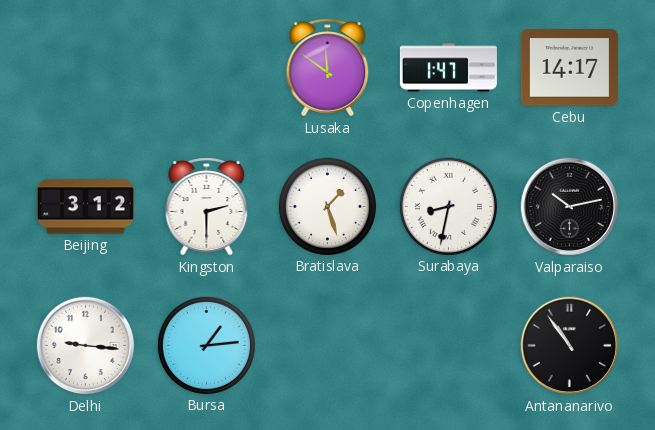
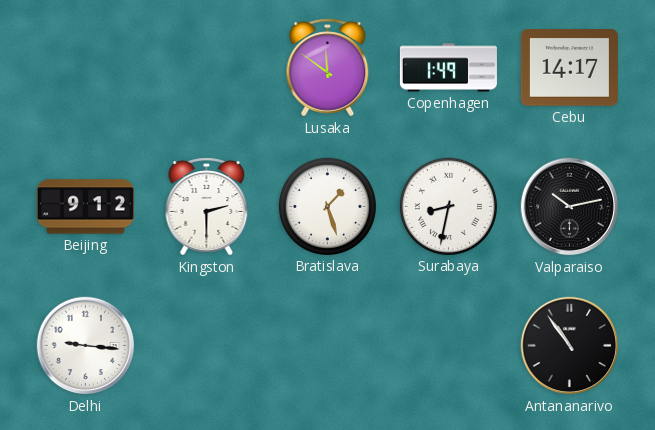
Copenhagen: 1:47 -> 1:49 (448, 68)
Beijing: 3:12 -> 9:12 (85, 207)
Bursa: 1:14 -> none (206, 345)
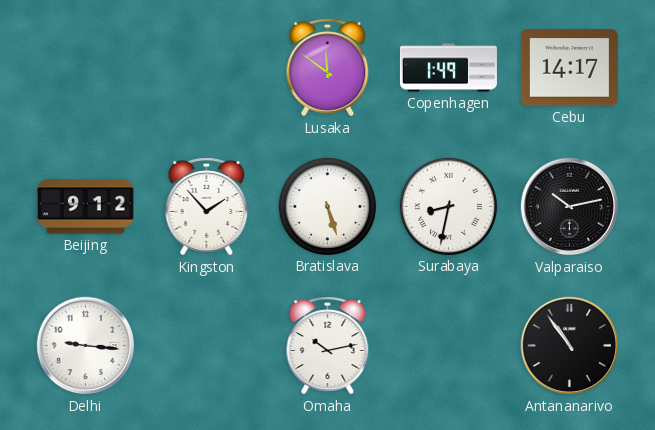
Kingston: 2:30 -> 1:53 (207, 207)
Bratislava: 1:27 -> 5:27 (327, 206)
Omaha: none -> 10:13 (328, 346)
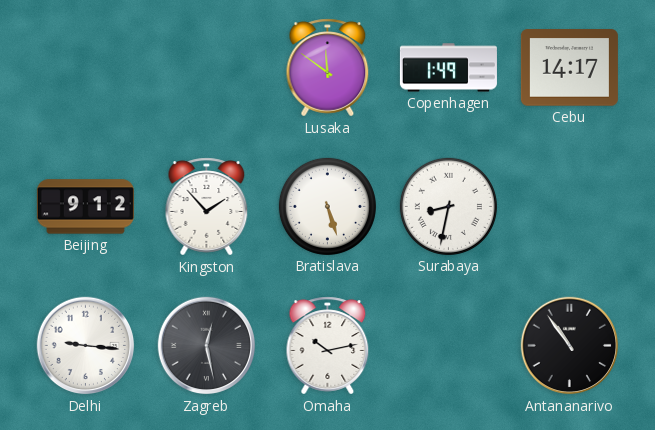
Valparaiso: 10:13 -> none (570, 207)
Zagreb: none -> 12:28 (207, 346)
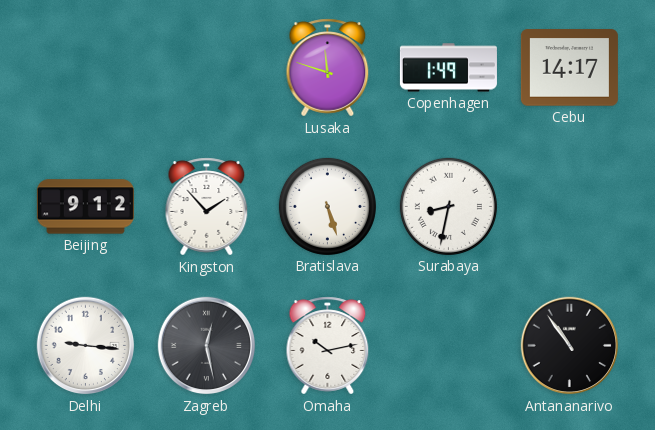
Lusaka: 11:51 -> 11:48 (328, 68)
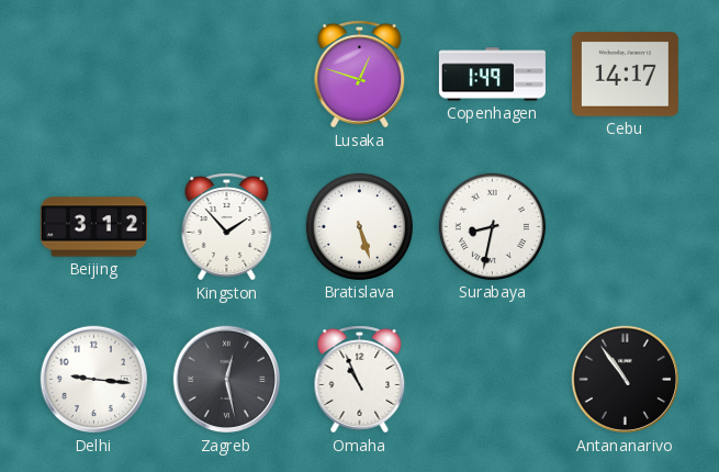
Lusaka: 11:48 -> 12:48 (360, 75)
Beijing: 9:12 -> 3:12 (93, 227)
Omaha: 10:13 -> 10:56 (360, 380)
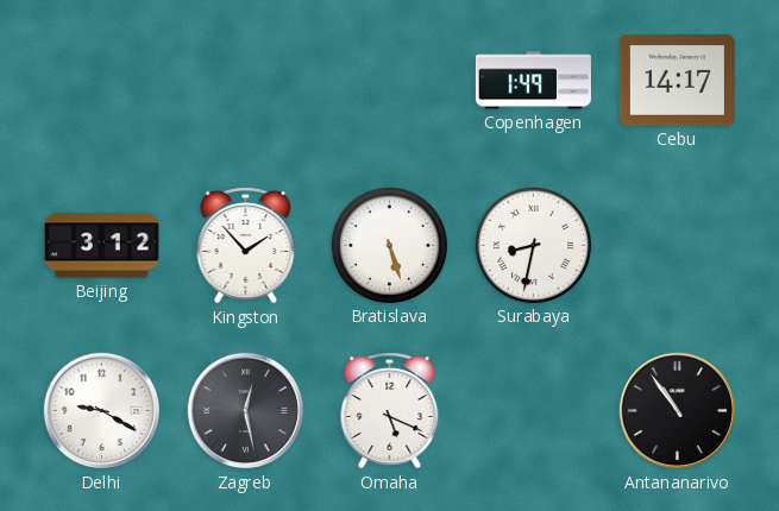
Lusaka: 12:48 -> none (360, 75)
Delhi: 9:16 -> 9:20 (102, 411)
Omaha: 10:56 -> 5:19 (390, 411)
